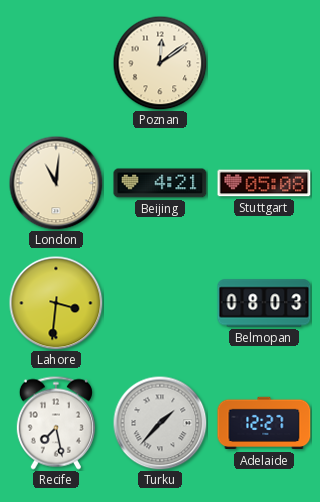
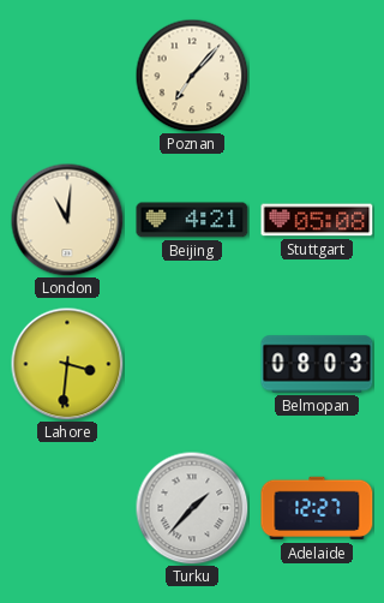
Poznan: 12:09 -> 7:07 (192, 76)
Recife: 7:28 -> none (56, 423)
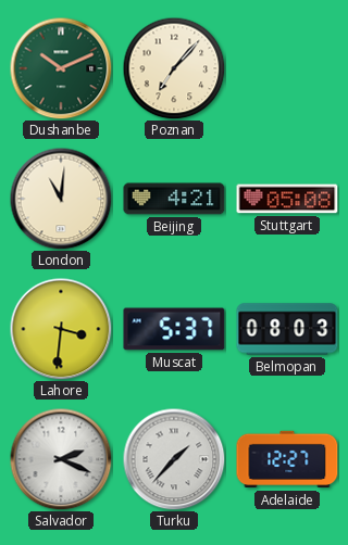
Dushanbe: none -> 10:11 (61, 68)
Muscat: none -> 5:37 (174, 329)
Salvador: none -> 2:19 (61, 459)
